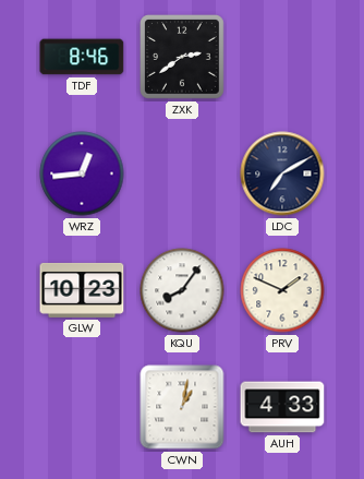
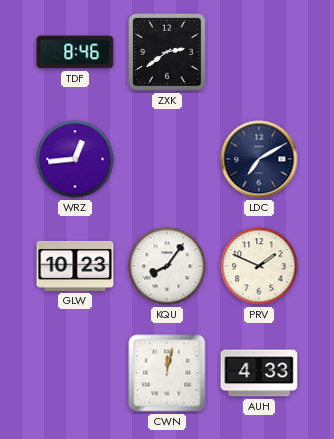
CWN: 1:02 -> 12:02 (167, 373)
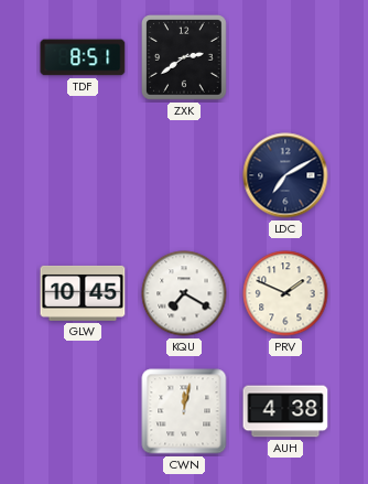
TDF: 8:46 -> 8:51 (83, 57)
WRZ: 12:44 -> none (75, 159)
GLW: 10:23 -> 10:45 (83, 293)
KQU: 8:06 -> 7:20 (184, 293)
AUH: 4:33 -> 4:38 (285, 411)
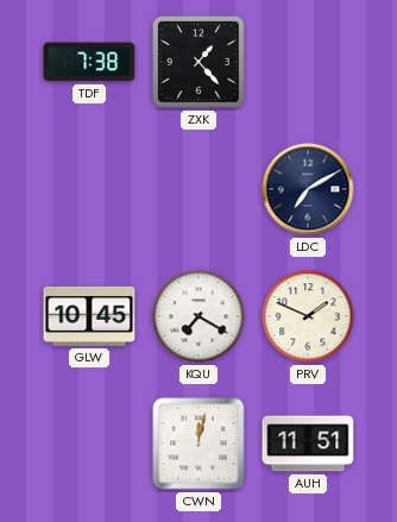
TDF: 8:51 -> 7:38 (89, 62)
ZXK: 2:39 -> 1:23 (200, 63)
AUH: 4:38 -> 11:51 (308, 444)
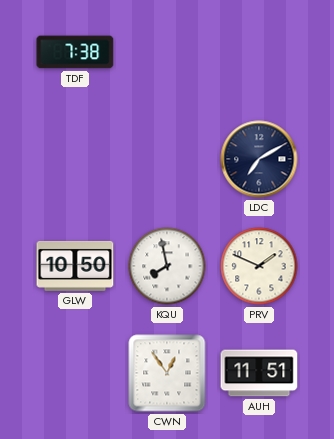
ZXK: 1:23 -> none (200, 63)
GLW: 10:45 -> 10:50 (75, 266)
KQU: 7:20 -> 7:58 (167, 266)
CWN: 12:02 -> 12:54 (167, 373)
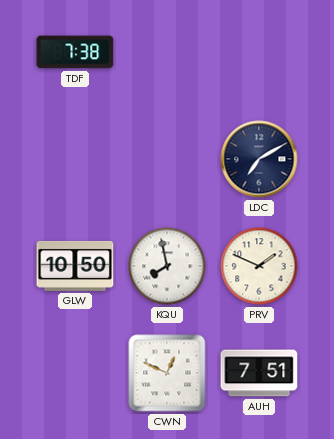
CWN: 12:54 -> 12:49 (167, 373)
AUH: 11:51 -> 7:51 (259, 373)
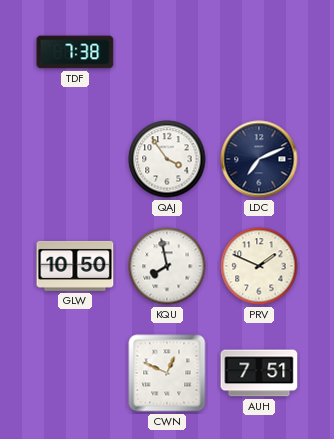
QAJ: none -> 3:54 (167, 159)
LDC: 7:10 -> 7:11 (259, 159)
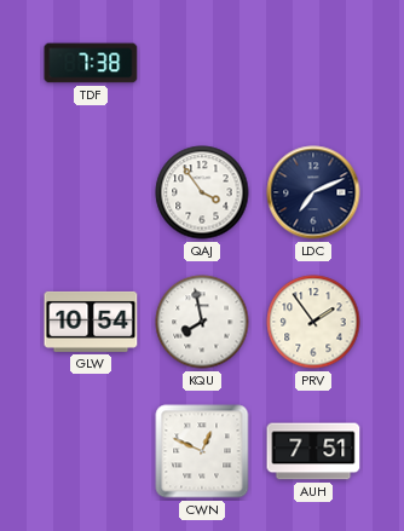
GLW: 10:50 -> 10:54 (91, 322)
PRV: 1:49 -> 1:54 (313, 322)
